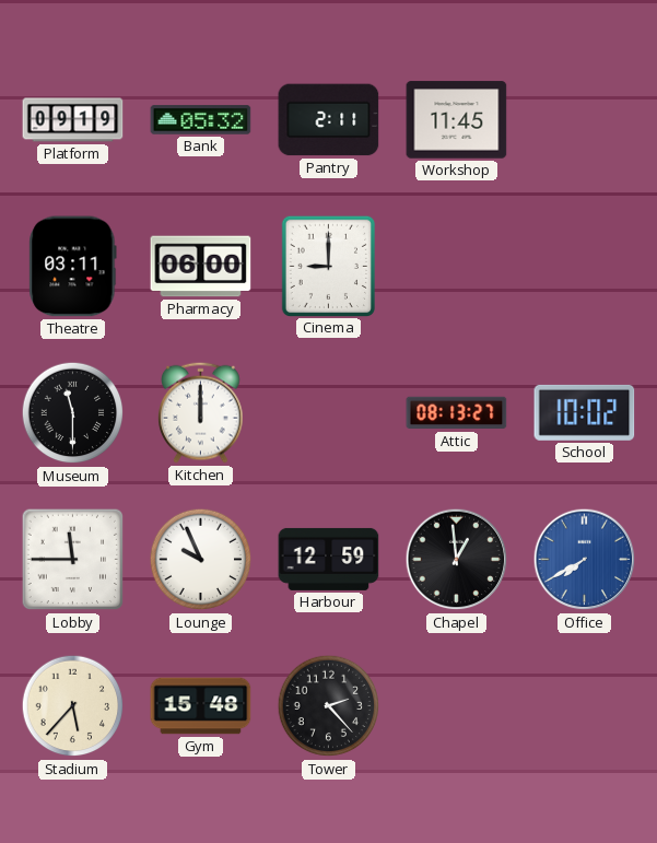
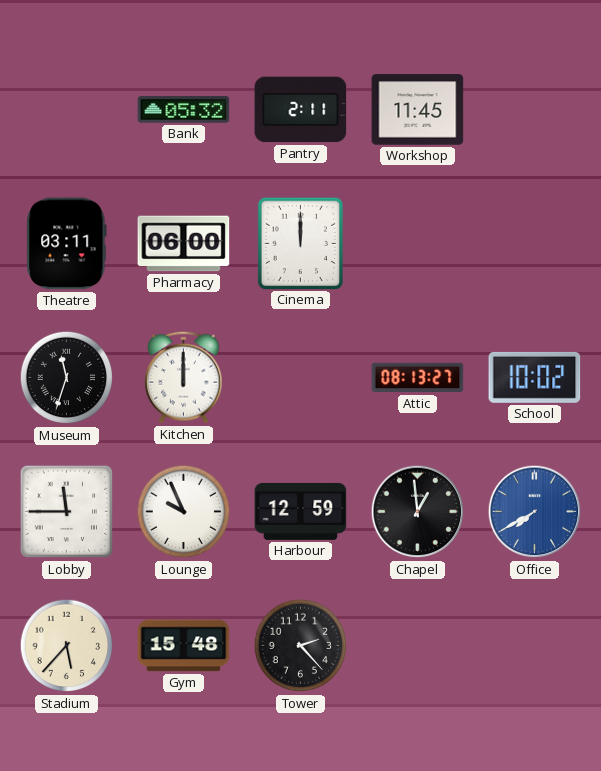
Platform: 09:19 -> none (73, 120)
Cinema: 9:00 -> 12:00 (300, 243)
Museum: 11:30 -> 11:33 (67, 378)
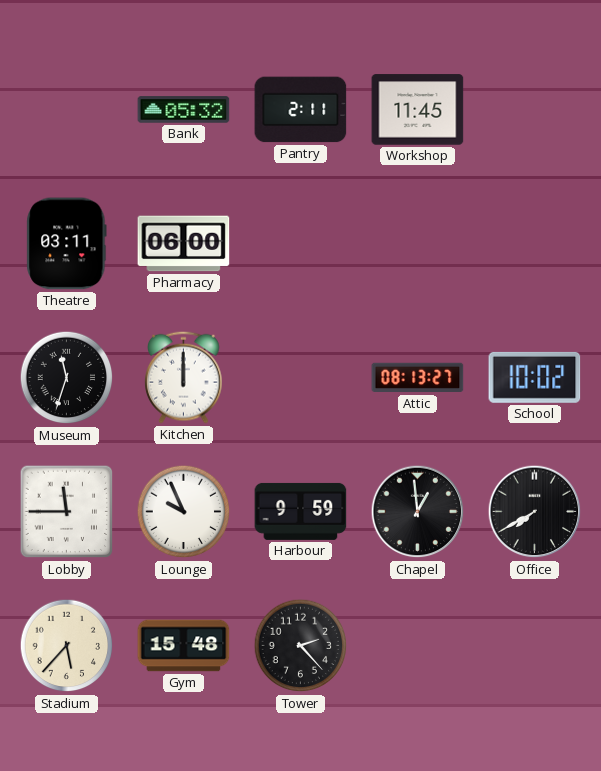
Cinema: 12:00 -> none (300, 243)
Harbour: 12:59 -> 9:59 (301, 511)
Office dial: blue -> black (535, 512)
